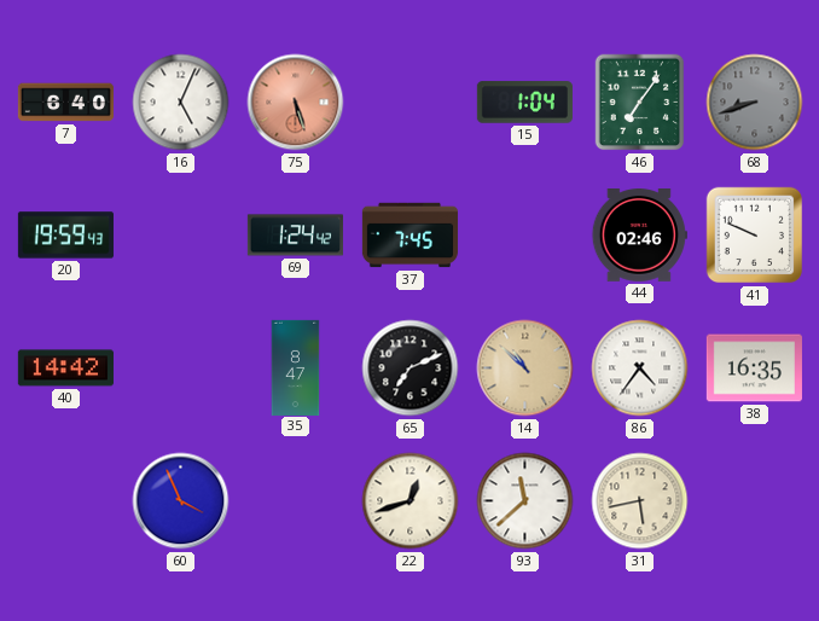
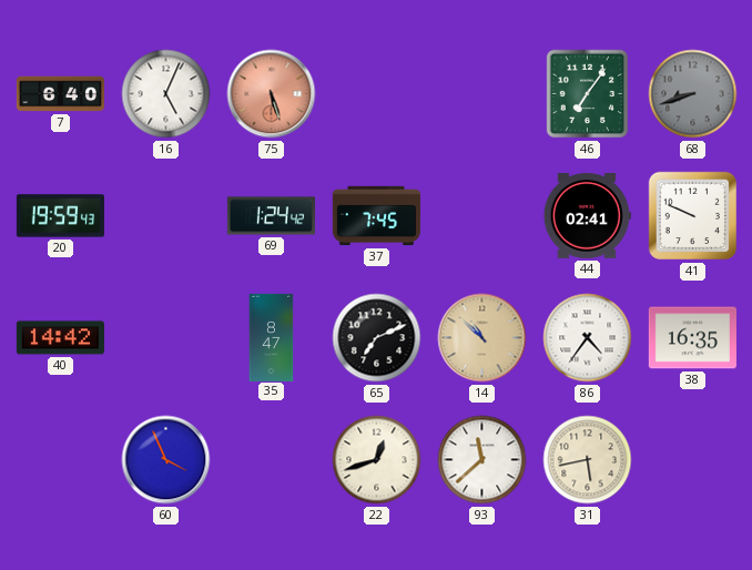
15: 1:04 -> none (524, 103)
44: 02:46 -> 02:41 (587, 216)
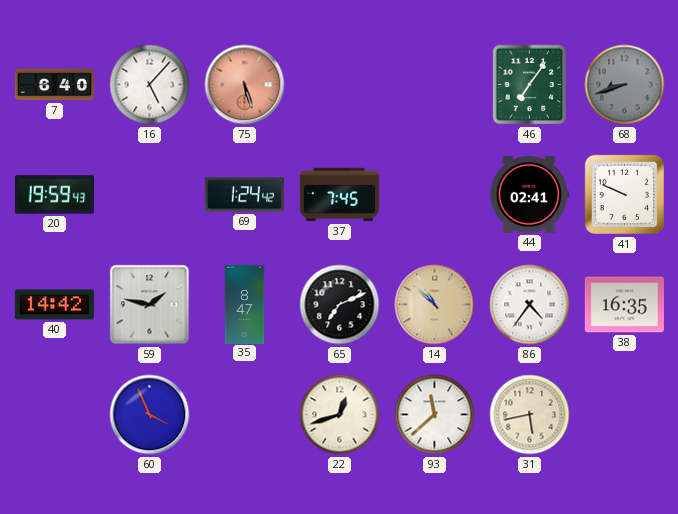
16: 5:04 -> 5:07 (150, 85)
59: none -> 1:47 (150, 305)
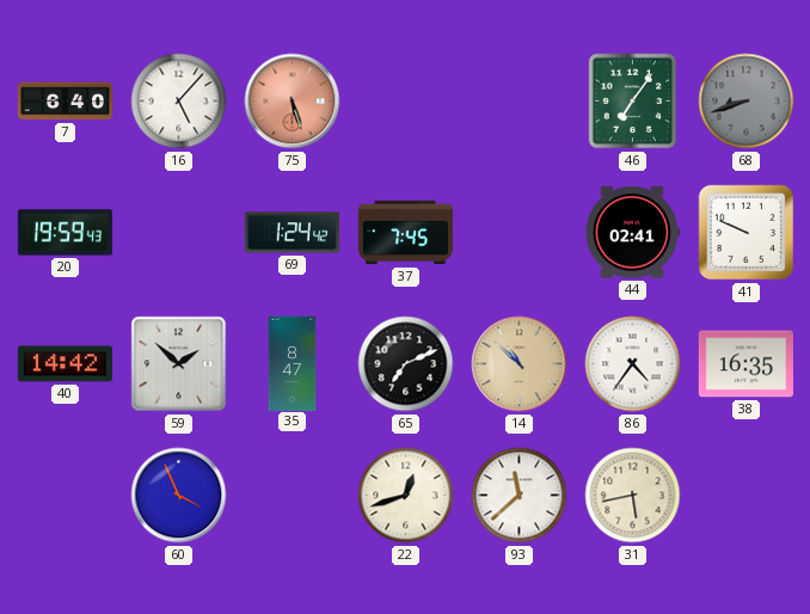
59: 1:47 -> 1:52 (179, 364)
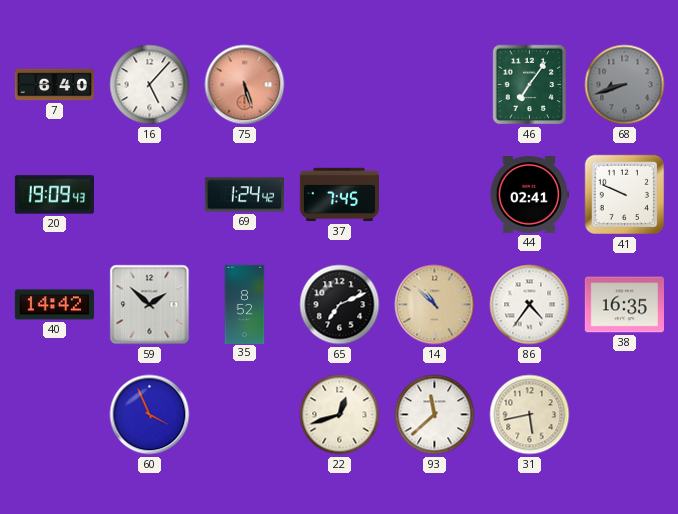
20: 19:59 -> 19:09 (54, 195)
35: 8:47 -> 8:52 (245, 304)
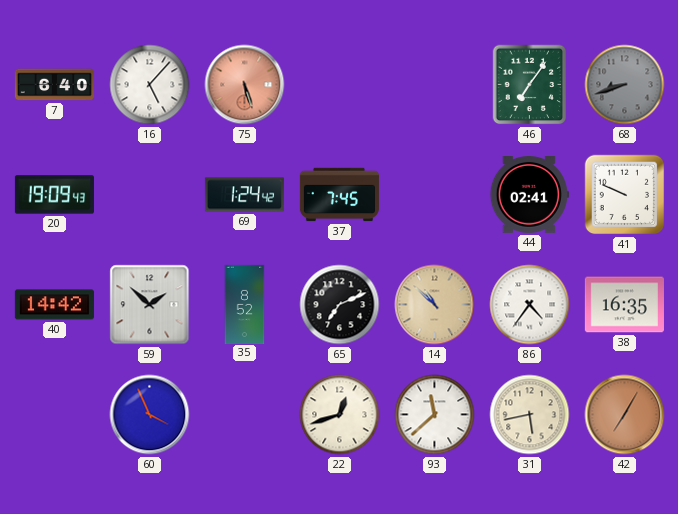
42: none -> 7:05 (625, 415)
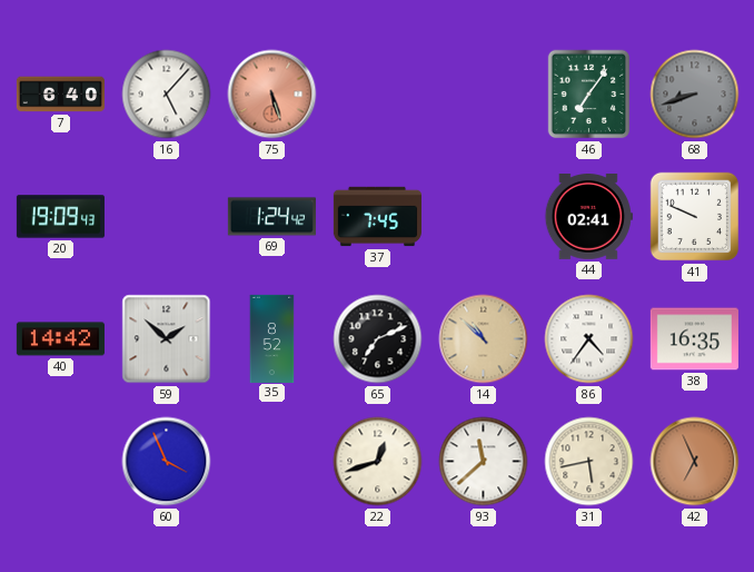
42: 7:05 -> 6:56 (695, 462)
